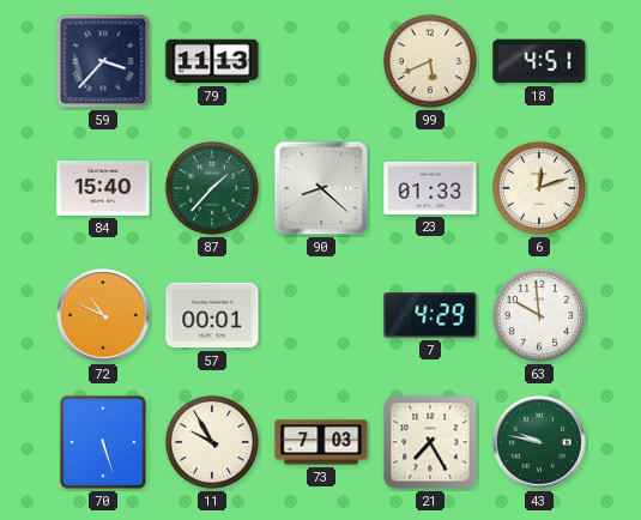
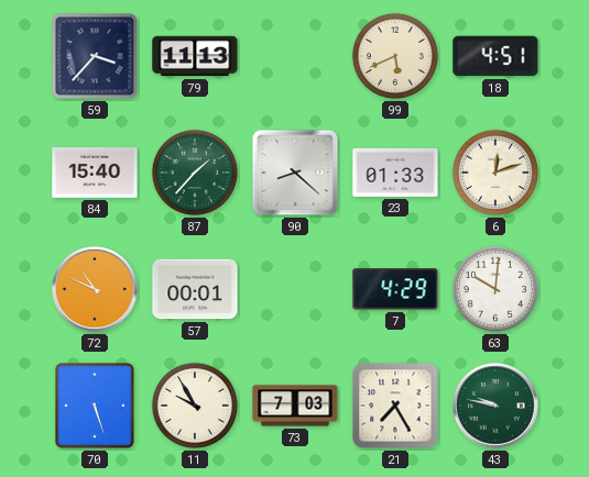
63: 9:59 -> 10:01 (495, 289)
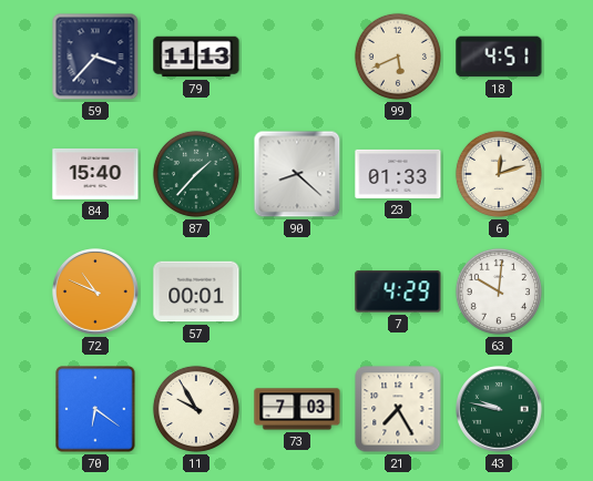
70: 5:27 -> 6:21 (95, 409)
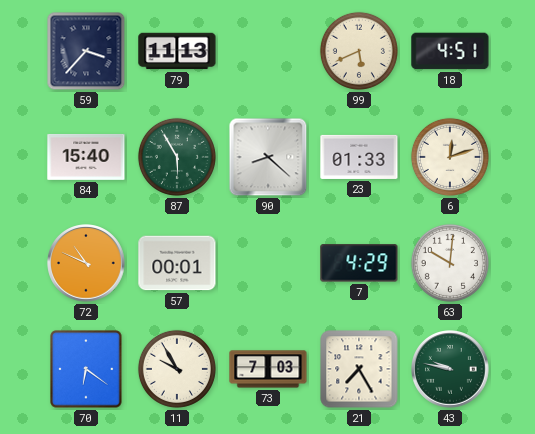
87: 1:37 -> 5:55 (177, 157)
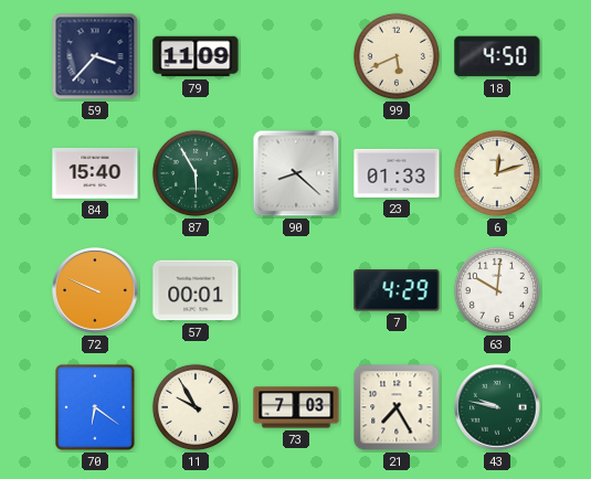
79: 11:13 -> 11:09 (196, 56)
18: 4:51 -> 4:50 (497, 56)
72: 10:49 -> 9:49 (95, 290)
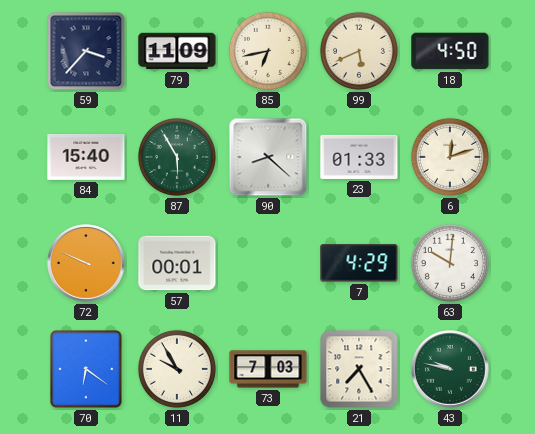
85: none -> 6:43 (268, 51)
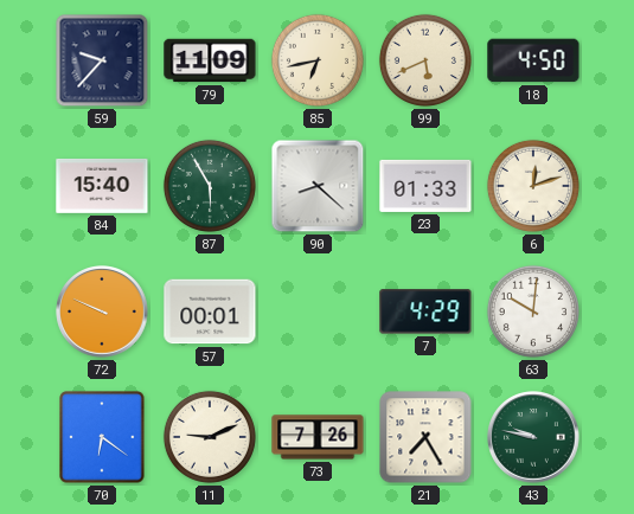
59: 3:37 -> 9:37 (102, 60)
11: 9:55 -> 9:11 (210, 437)
73: 7:03 -> 7:26 (318, 437)
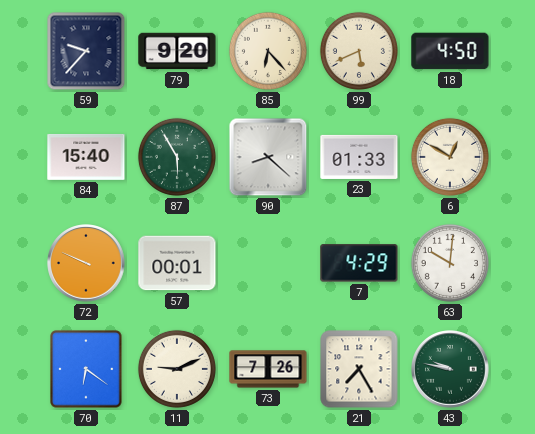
79: 11:09 -> 9:20 (177, 51)
85: 6:43 -> 6:23 (268, 51)
6: 12:12 -> 12:50 (450, 157)
